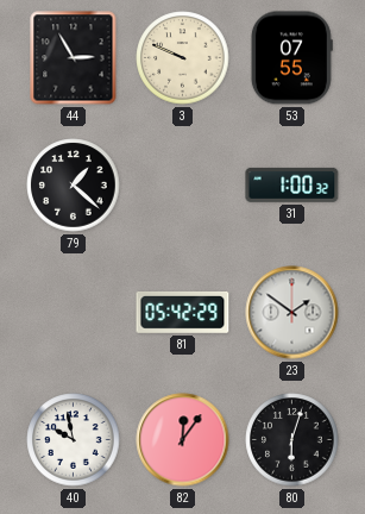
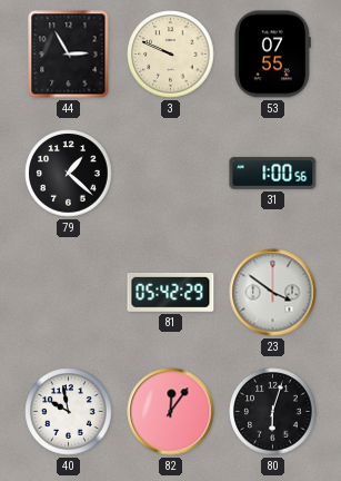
31: 1:00:32 -> 1:00:56 (273, 173)
23: 1:51 -> 3:51 (273, 293)
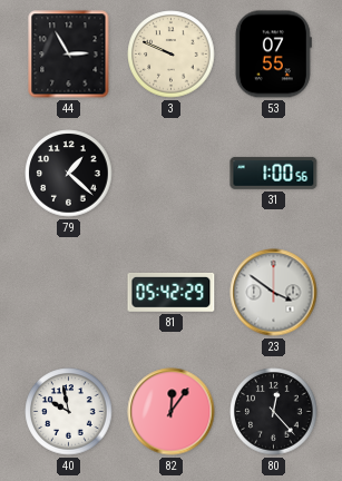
80: 6:03 -> 12:23 (274, 412)
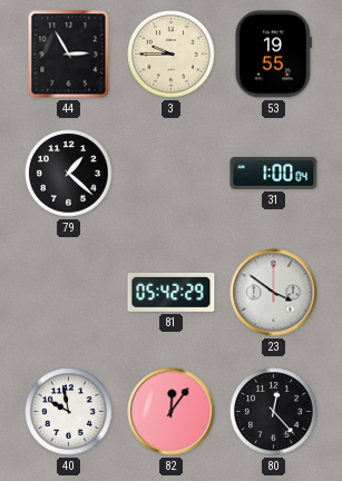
3: 9:49 -> 9:45 (172, 55)
53: 07:55 -> 19:55 (273, 55)
31: 1:00:56 -> 1:00:04 (274, 173)
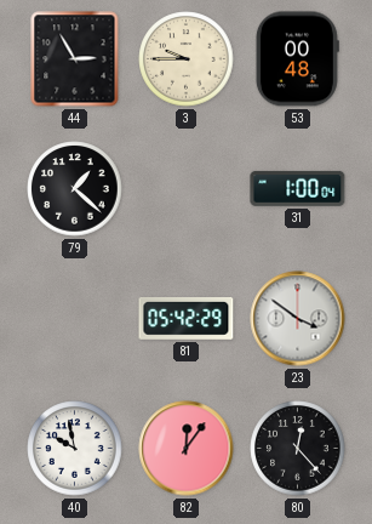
53: 19:55 -> 00:48 (297, 59)
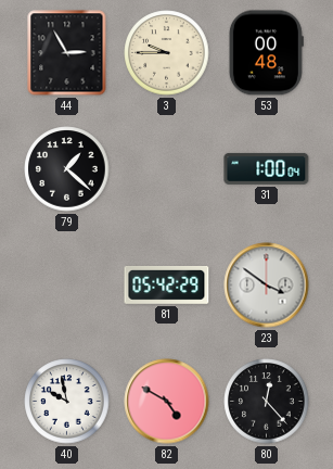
82: 12:06 -> 4:50 (167, 402)
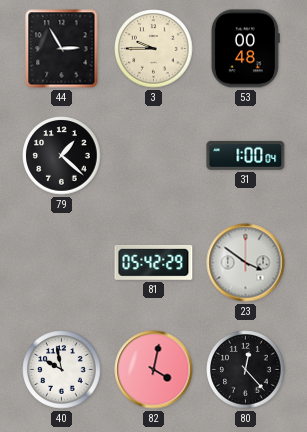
82: 4:50 -> 4:02 (154, 370)
